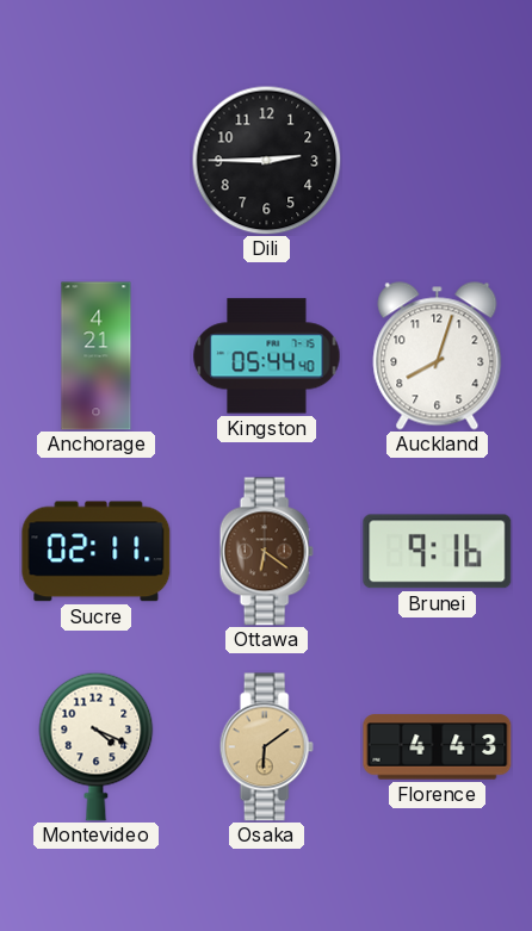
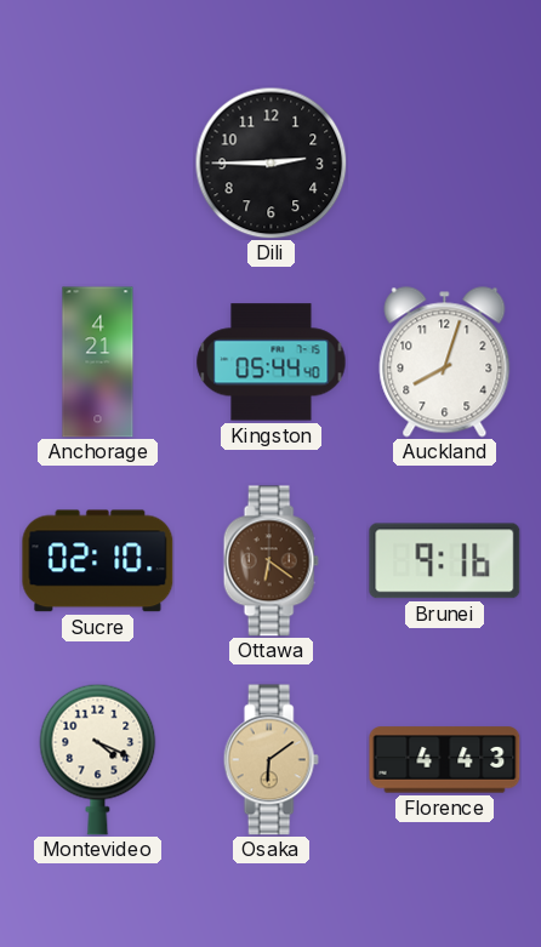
Sucre: 02:11 -> 02:10 (98, 561)
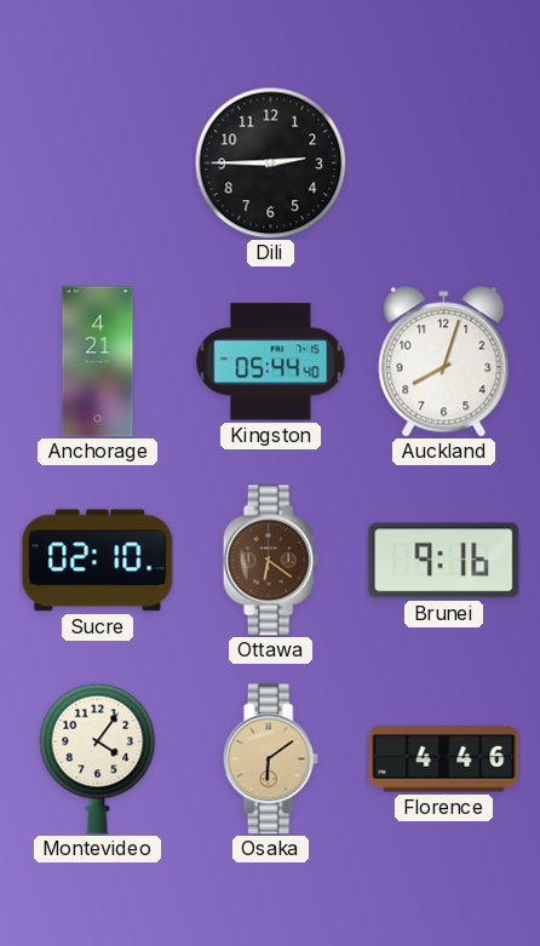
Montevideo: 4:19 -> 4:06 (98, 758)
Florence: 4:43 -> 4:46 (444, 759)
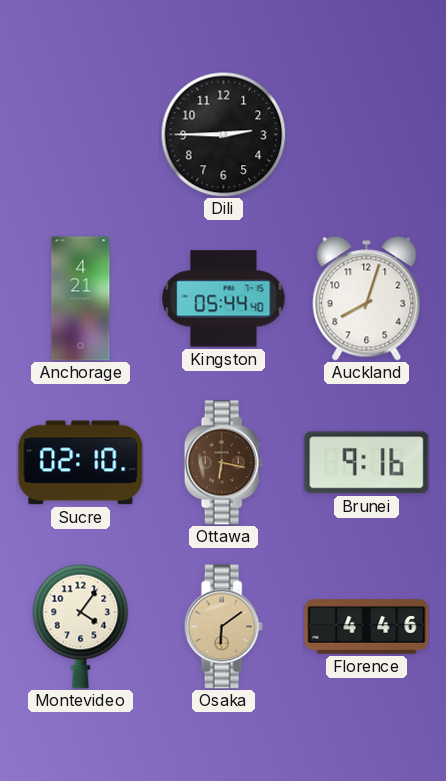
Ottawa: 6:21 -> 6:17 (223, 463)
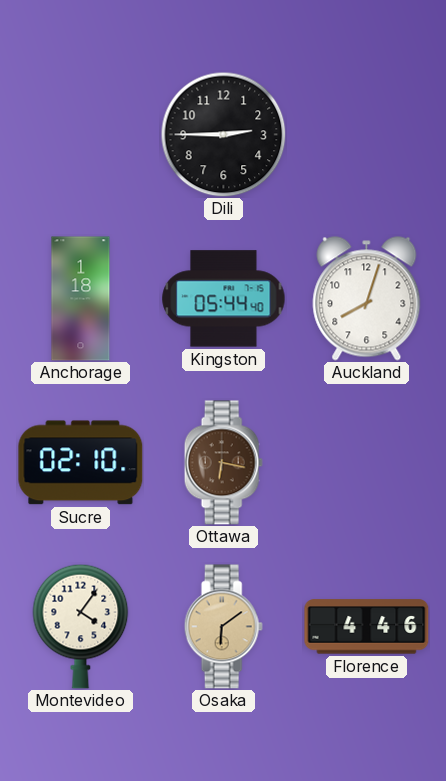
Anchorage: 4:21 -> 1:18 (81, 299)
Brunei: 9:16 -> none (367, 463)
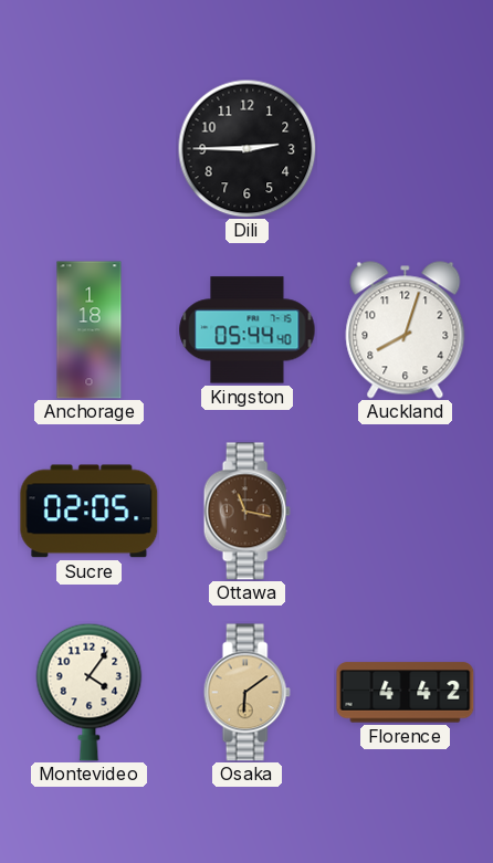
Sucre: 02:10 -> 02:05 (90, 512)
Ottawa: 6:17 -> 11:17 (246, 512)
Florence: 4:46 -> 4:42 (406, 693)
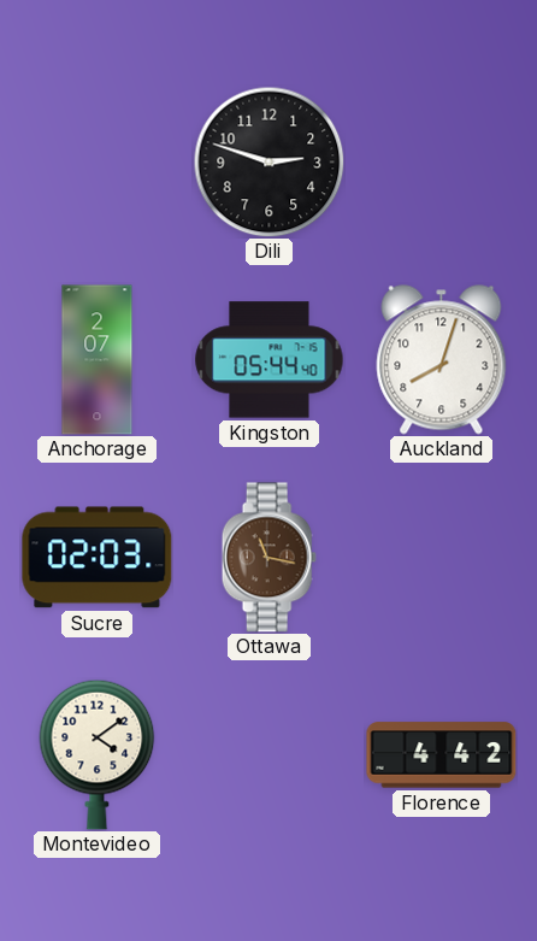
Dili: 2:45 -> 2:48 (268, 161)
Anchorage: 1:18 -> 2:07 (98, 360)
Sucre: 02:05 -> 02:03 (98, 558)
Montevideo: 4:06 -> 4:09 (98, 754)
Osaka: 6:09 -> none (246, 693)
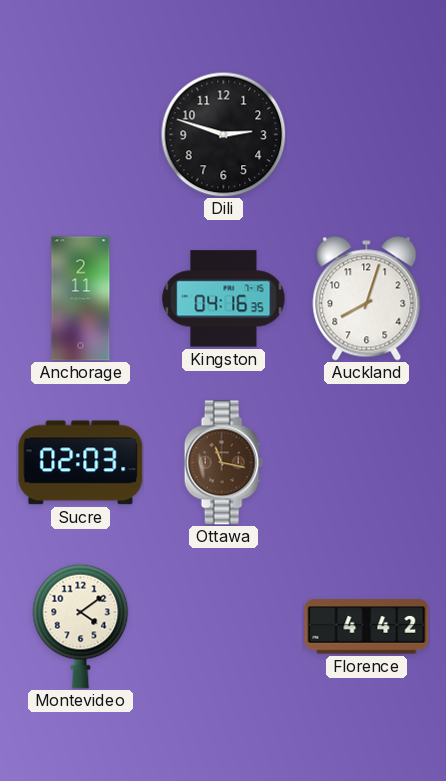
Anchorage: 2:07 -> 2:11 (81, 299)
Kingston: 05:44 -> 04:16 (224, 299)
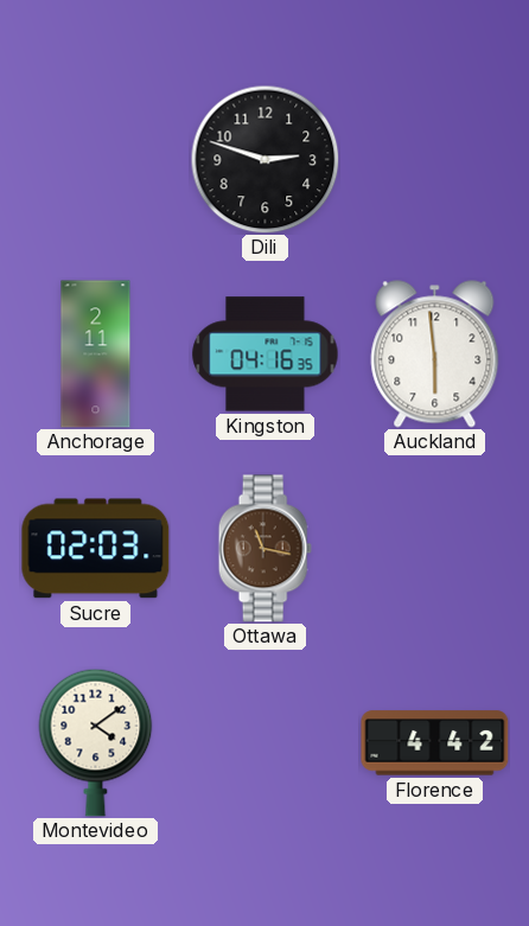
Auckland: 8:03 -> 5:59 (435, 355)
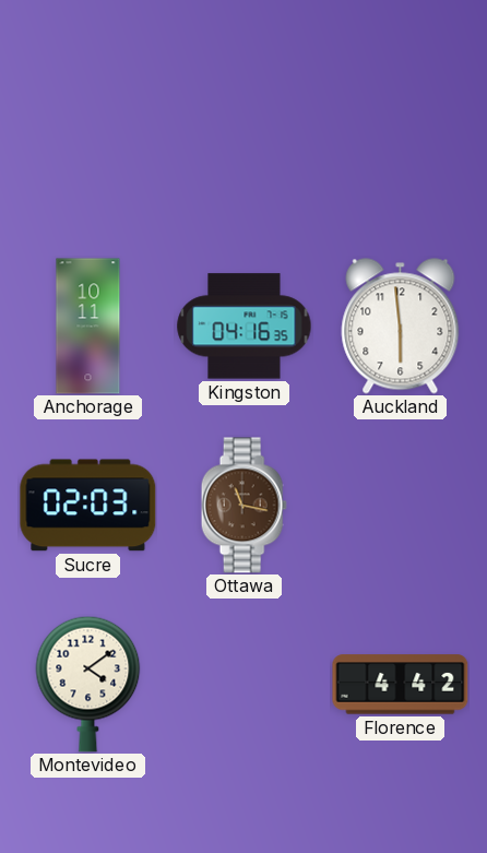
Dili: 2:48 -> none (264, 159)
Anchorage: 2:11 -> 10:11 (88, 327)
